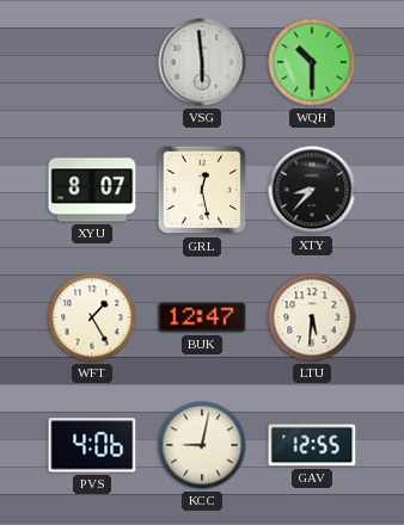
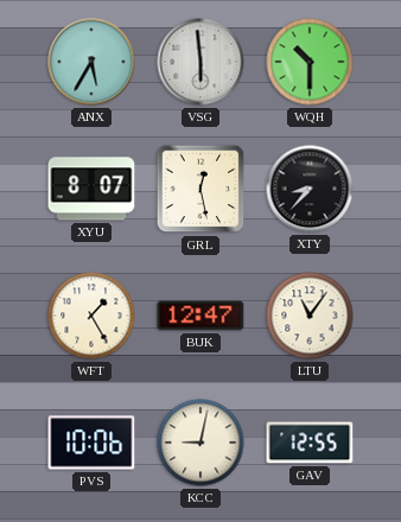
ANX: none -> 5:35 (91, 62)
LTU: 5:31 -> 11:06 (310, 316)
PVS: 4:06 -> 10:06 (91, 443)
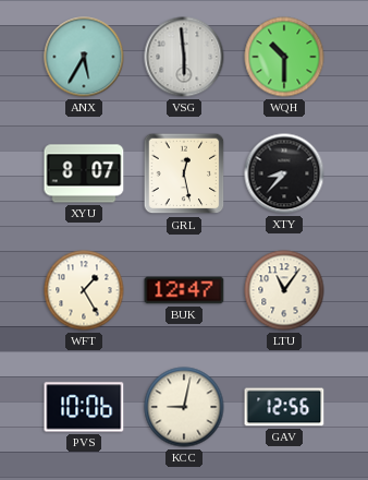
GAV: 12:55 -> 12:56 (284, 407)
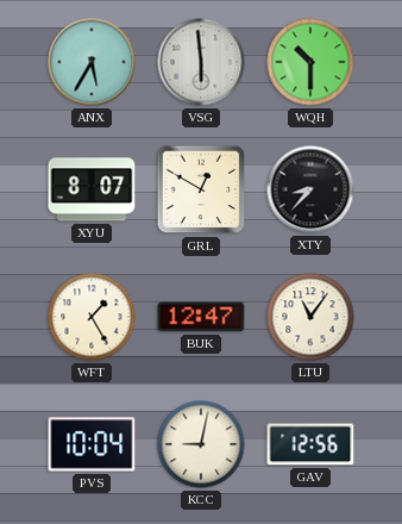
GRL: 12:28 -> 12:50 (201, 189)
PVS: 10:06 -> 10:04 (92, 444)
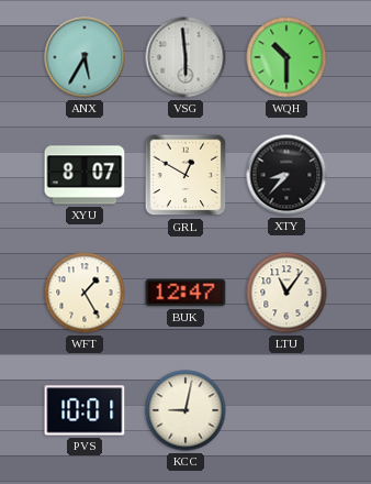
PVS: 10:04 -> 10:01 (85, 410)
GAV: 12:56 -> none (310, 444)
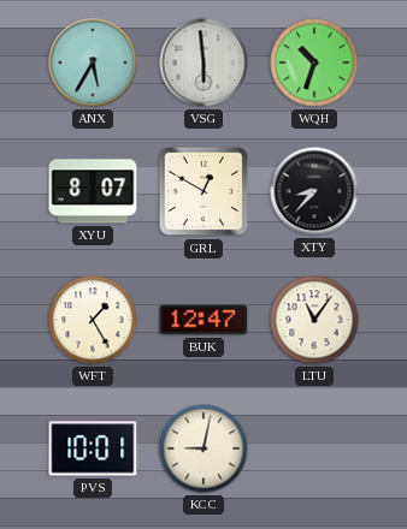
WQH: 10:30 -> 10:33 (314, 63)
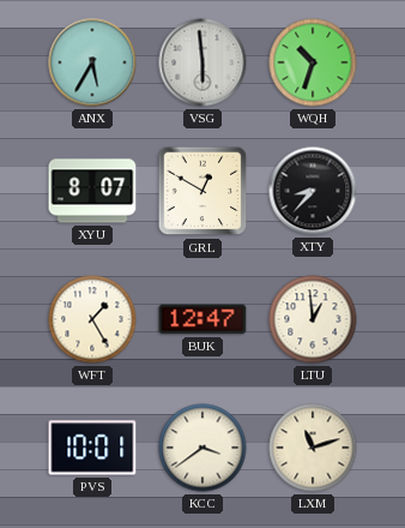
LTU: 11:06 -> 12:59 (313, 319)
KCC: 9:02 -> 3:39 (202, 448)
LXM: none -> 11:12 (313, 448)
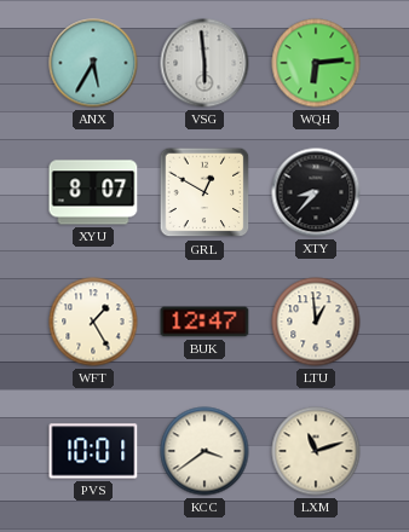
WQH: 10:33 -> 6:14 (316, 63)
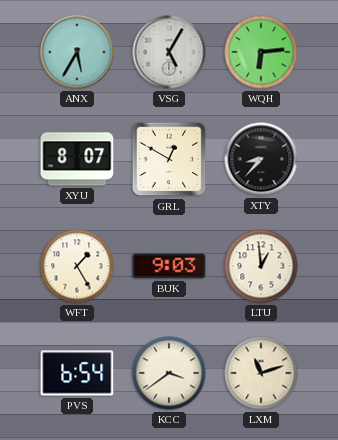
VSG: 5:59 -> 5:05 (169, 52)
BUK: 12:47 -> 9:03 (169, 266)
PVS: 10:01 -> 6:54 (77, 373)
